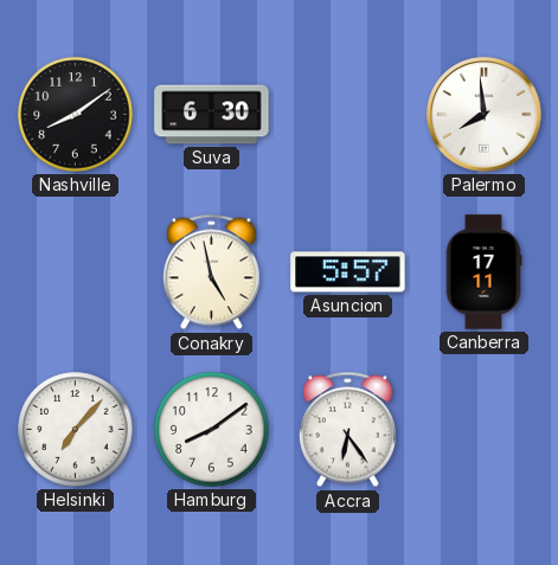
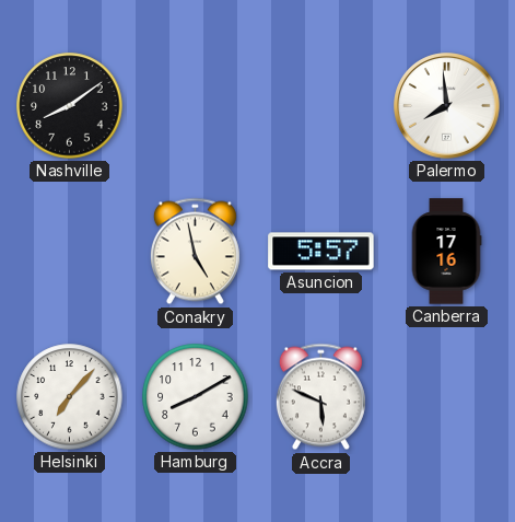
Suva: 6:30 -> none (212, 115)
Canberra: 17:11 -> 17:16 (446, 252)
Hamburg: 8:09 -> 8:10 (196, 397)
Accra: 6:24 -> 5:49 (320, 397)
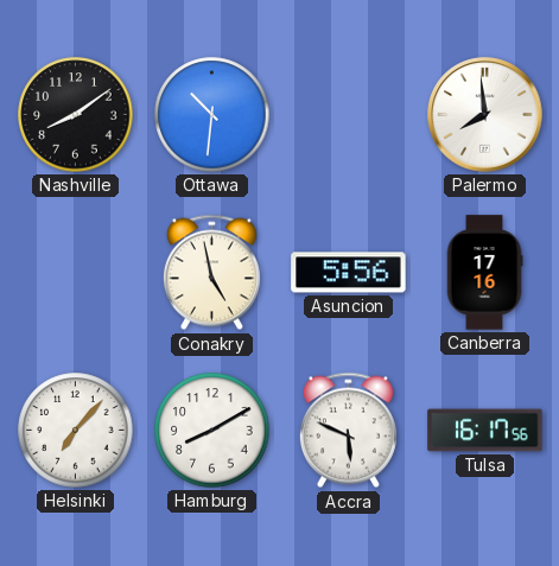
Ottawa: none -> 10:31 (212, 115)
Asuncion: 5:57 -> 5:56 (349, 273)
Tulsa: none -> 16:17 (485, 431)
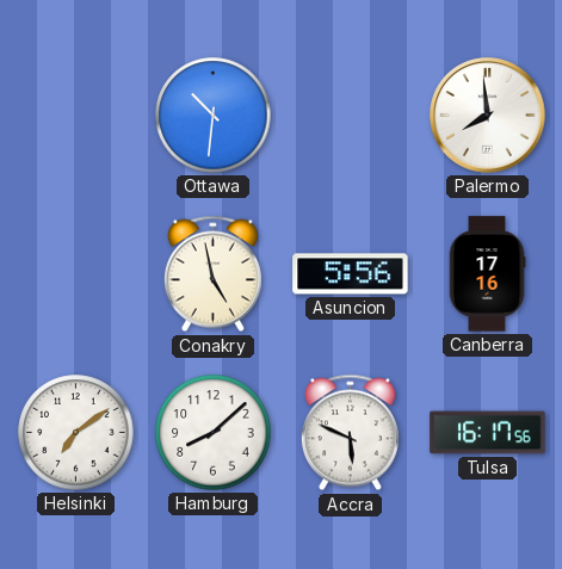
Nashville: 8:09 -> none (76, 115)
Helsinki: 7:07 -> 7:09 (76, 433)
Hamburg: 8:10 -> 8:08 (214, 433)
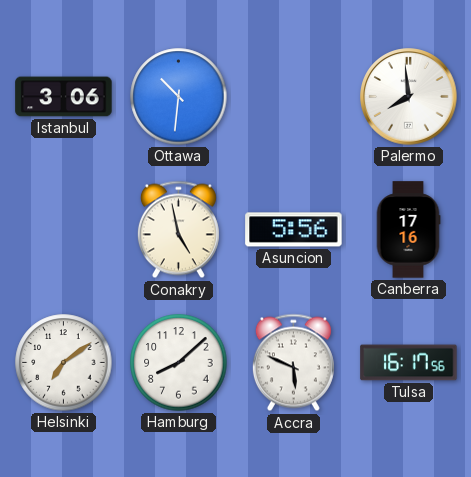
Istanbul: none -> 3:06 (64, 97)
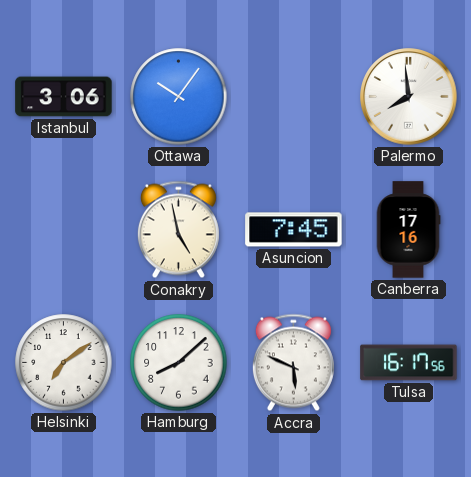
Ottawa: 10:31 -> 10:06 (179, 97)
Asuncion: 5:56 -> 7:45 (294, 230)
